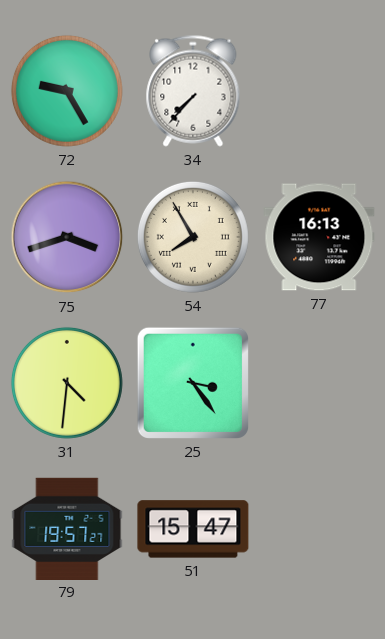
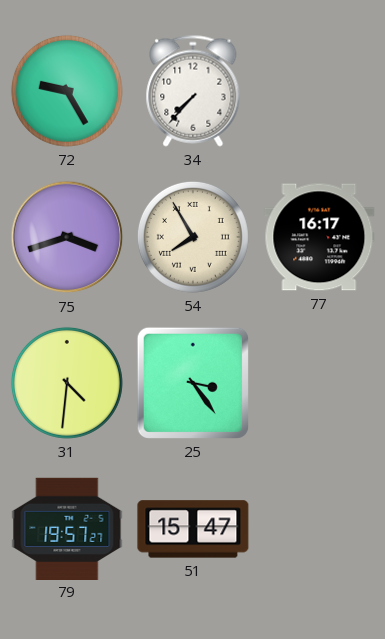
77: 16:13 -> 16:17 (319, 237)
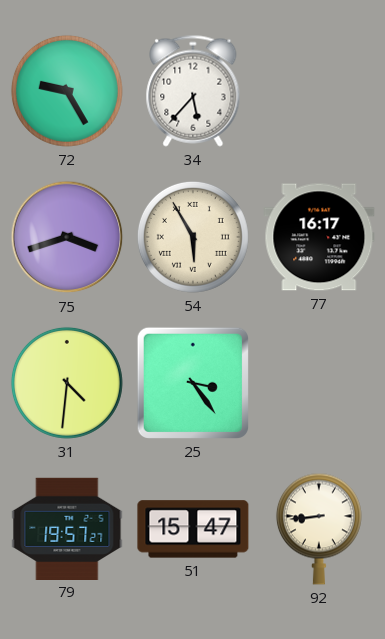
34: 7:37 -> 5:37 (193, 91)
54: 7:55 -> 5:55 (193, 237)
92: none -> 8:44 (319, 529)
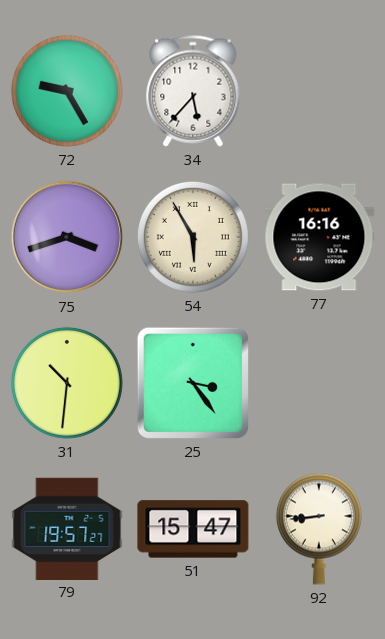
77: 16:17 -> 16:16 (319, 237)
31: 4:31 -> 10:31 (67, 383)
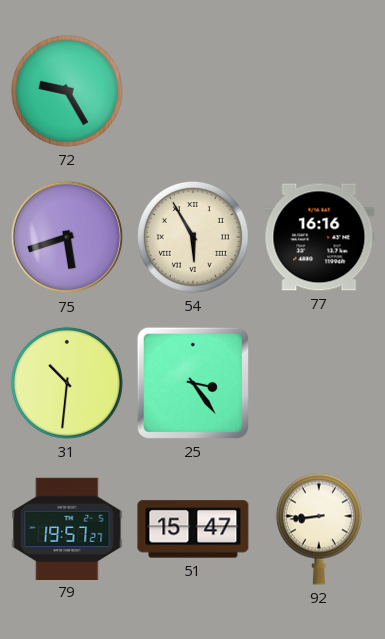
34: 5:37 -> none (193, 91)
75: 3:42 -> 5:42 (67, 237)
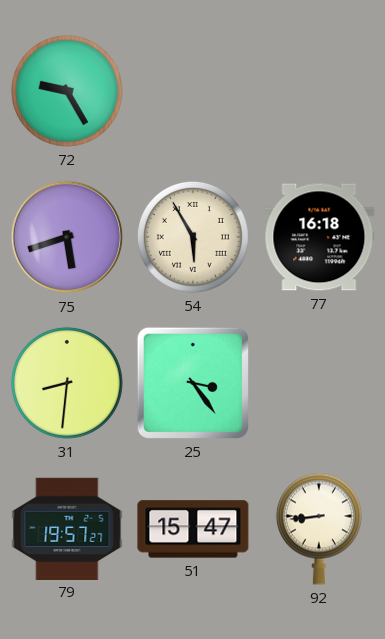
77: 16:16 -> 16:18 (319, 237)
31: 10:31 -> 8:31 (67, 383)
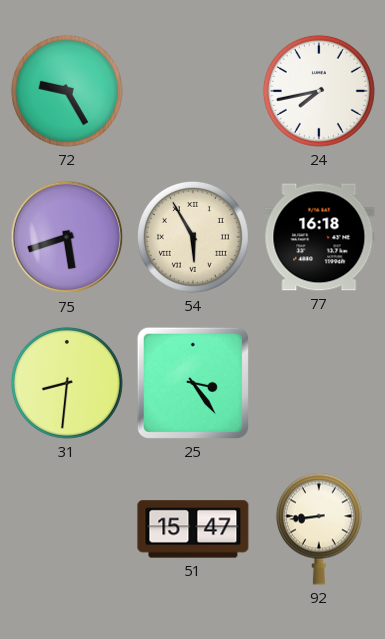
24: none -> 7:43 (319, 91)
79: 19:57 -> none (67, 528)
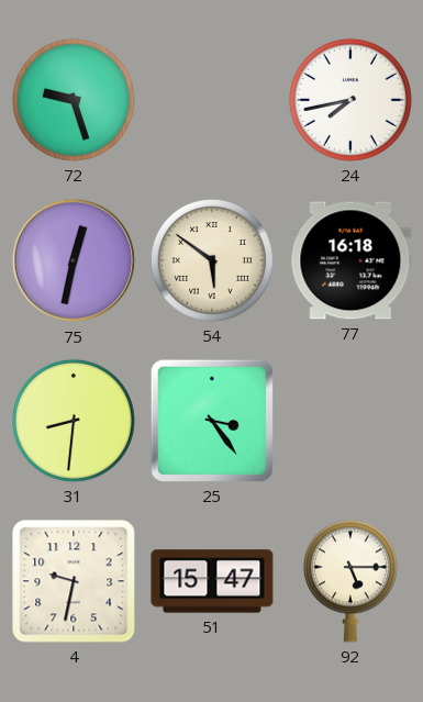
72: 9:25 -> 9:27 (74, 100)
75: 5:42 -> 12:32 (74, 260)
54: 5:55 -> 5:51 (212, 260)
4: none -> 9:32 (74, 581)
92: 8:44 -> 5:15 (350, 581)
